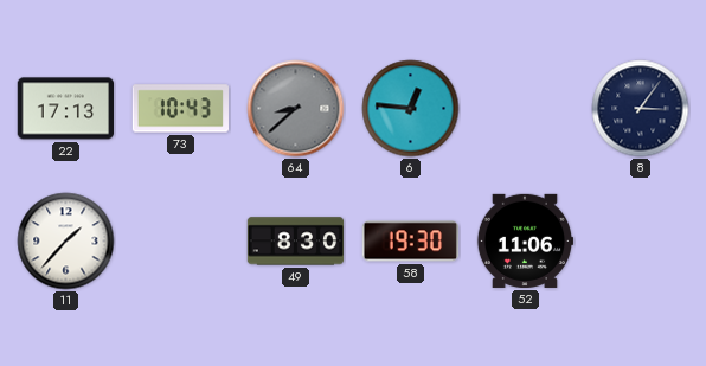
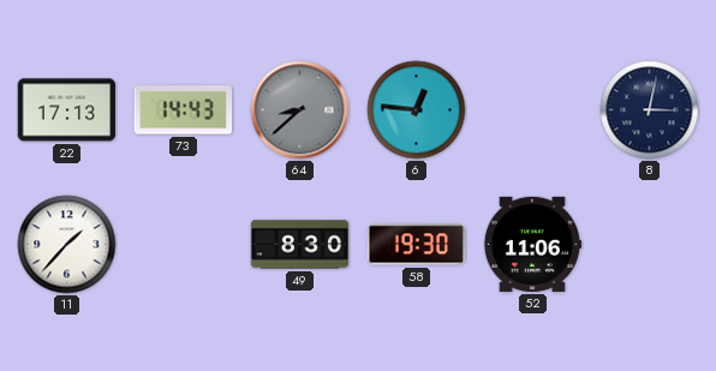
73: 10:43 -> 14:43 (183, 110)
8: 3:06 -> 3:02 (650, 110)
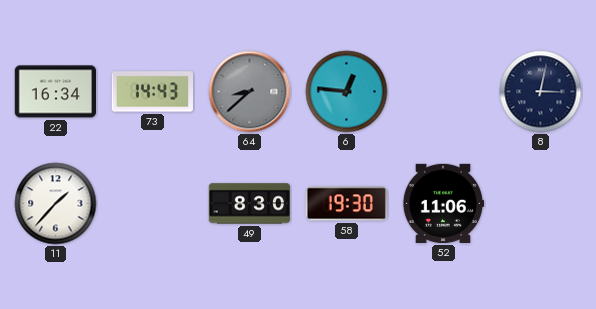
22: 17:13 -> 16:34 (55, 92)
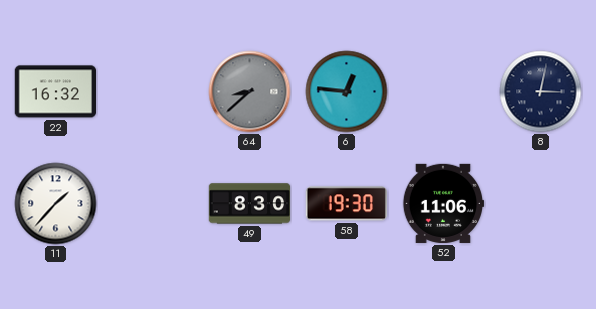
22: 16:34 -> 16:32 (55, 92)
73: 14:43 -> none (152, 92)
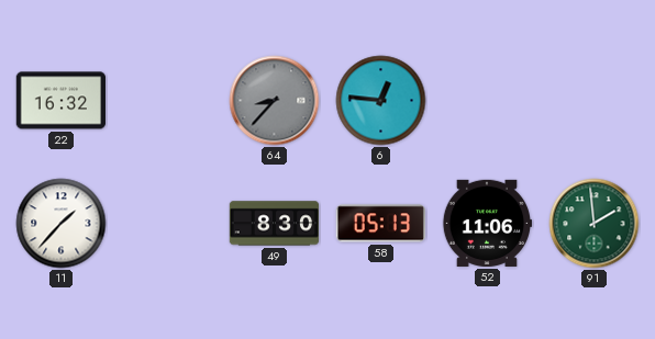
64: 8:38 -> 8:37 (275, 101)
8: 3:02 -> none (541, 92)
58: 19:30 -> 05:13 (380, 224)
91: none -> 1:59 (595, 224)
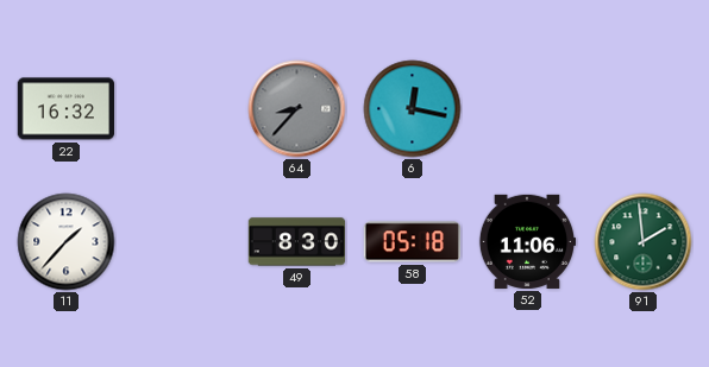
6: 12:46 -> 12:17 (413, 109)
58: 05:13 -> 05:18 (412, 242)
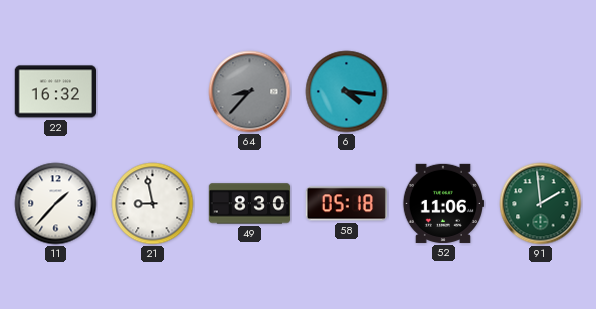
6: 12:17 -> 4:16 (347, 92)
21: none -> 8:58 (153, 204)
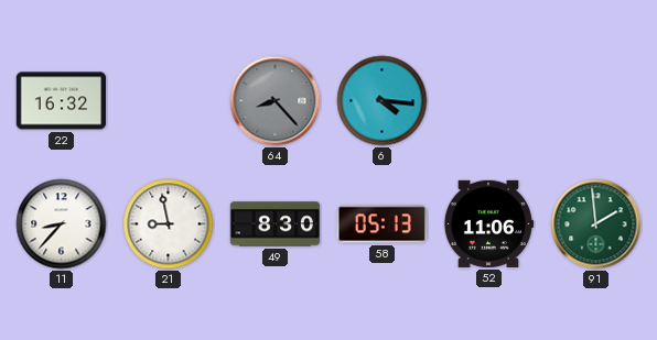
64: 8:37 -> 8:23 (276, 101)
11: 1:37 -> 8:37 (62, 224)
58: 05:18 -> 05:13 (381, 224)
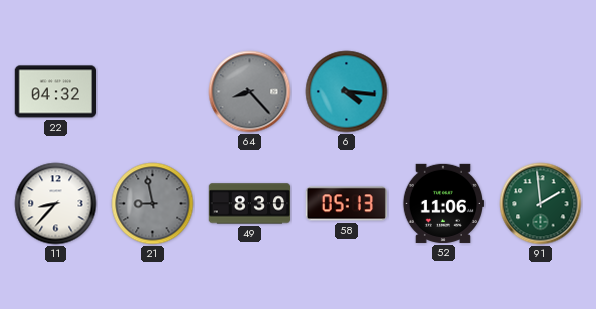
22: 16:32 -> 04:32 (55, 92)
21 dial: white -> grey (153, 204)
